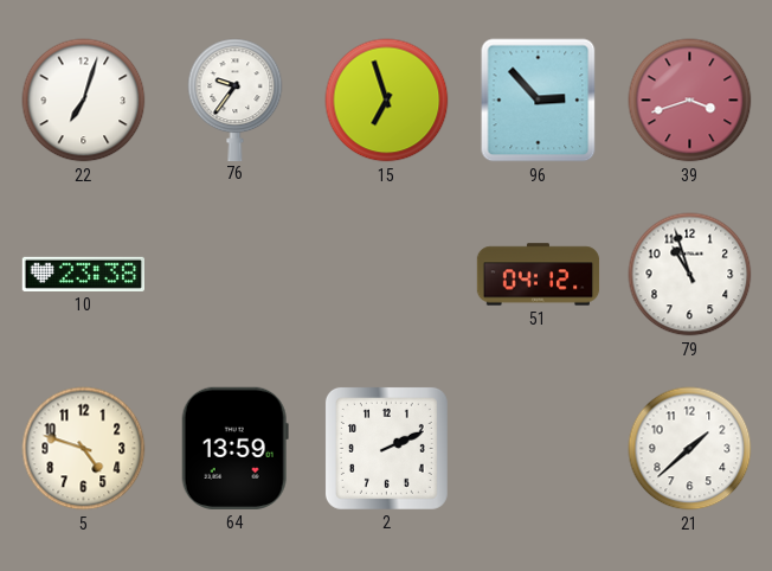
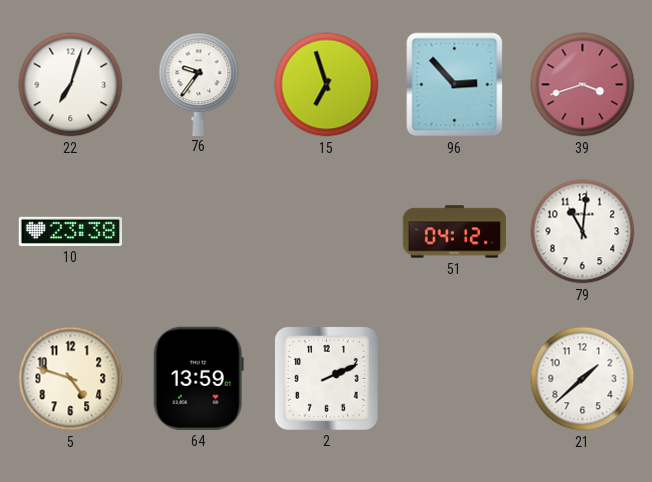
79: 10:57 -> 11:01 (583, 232)
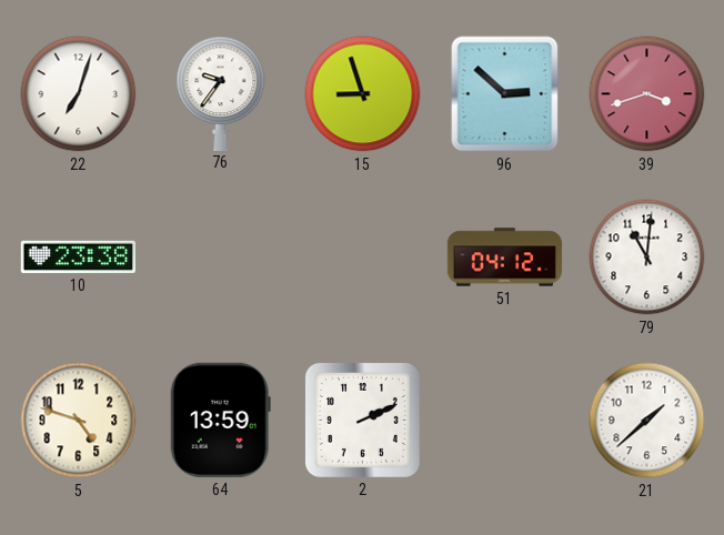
15: 6:57 -> 8:57 (363, 94)
96: 2:53 -> 2:52 (505, 94)
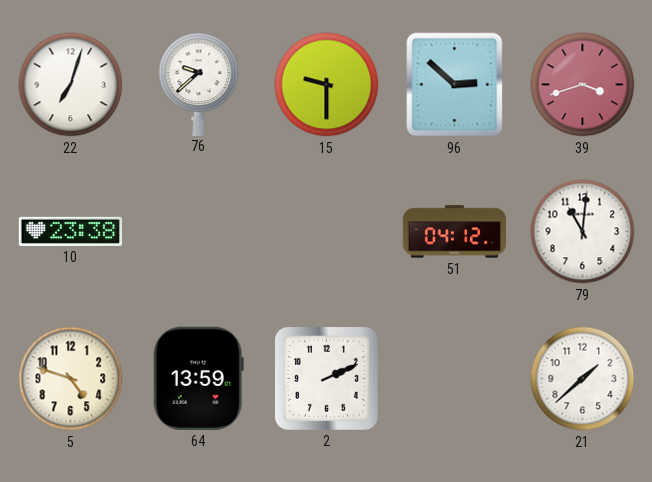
76: 9:36 -> 9:38 (199, 84)
15: 8:57 -> 9:30 (327, 85)
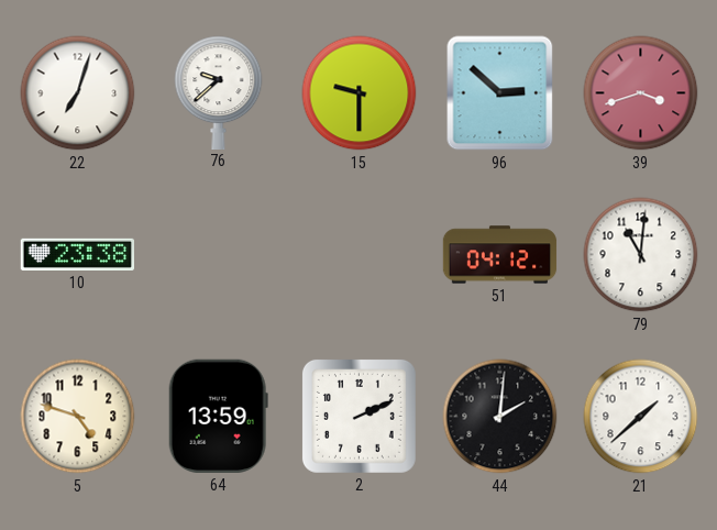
44: none -> 2:01 (500, 417)
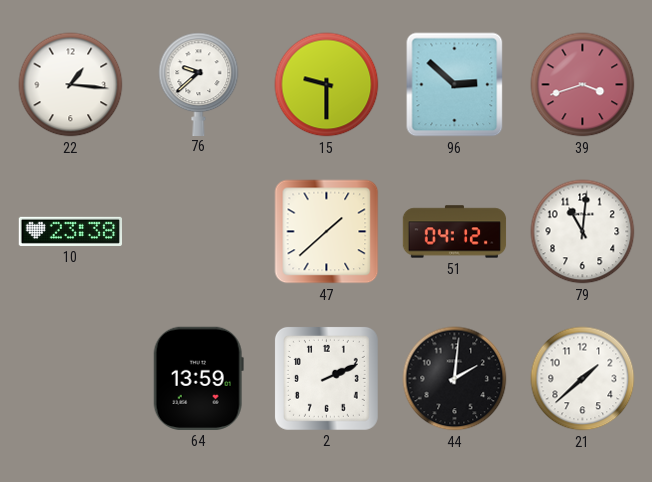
22: 7:03 -> 1:16 (71, 85)
47: none -> 1:38 (327, 232)
5: 4:48 -> none (78, 417)
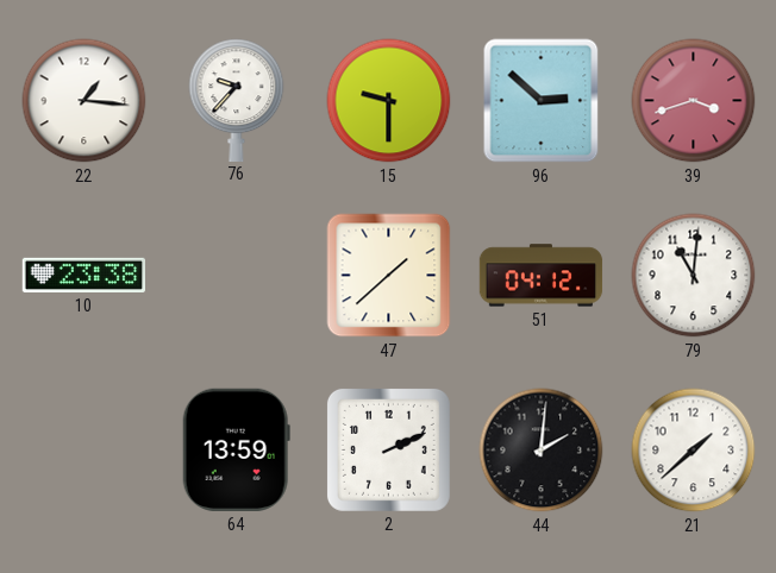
76: 9:38 -> 9:37 (237, 100)
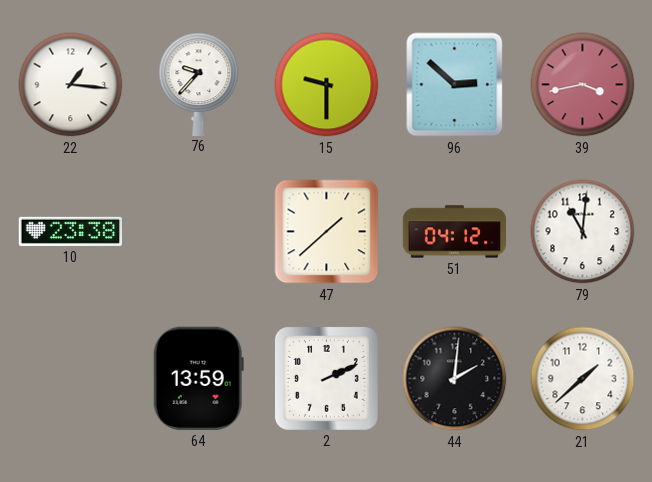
39: 3:42 -> 3:43 (583, 85)
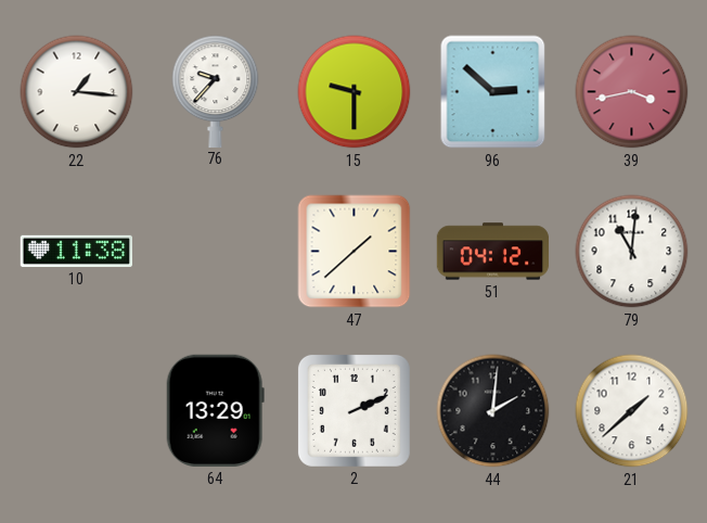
10: 23:38 -> 11:38 (76, 251)
64: 13:59 -> 13:29 (215, 410)
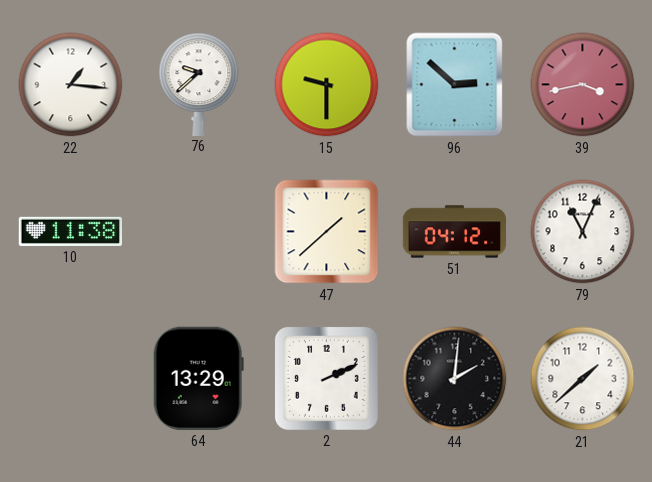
76: 9:37 -> 9:38 (199, 84)
79: 11:01 -> 11:04 (583, 232)
